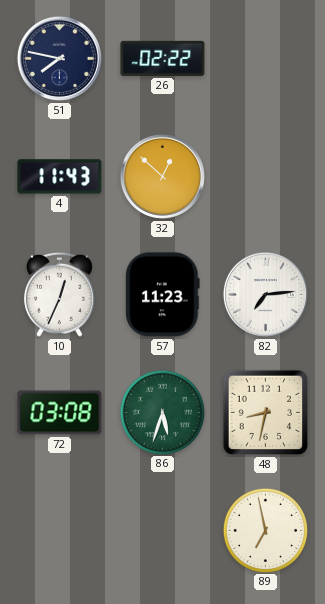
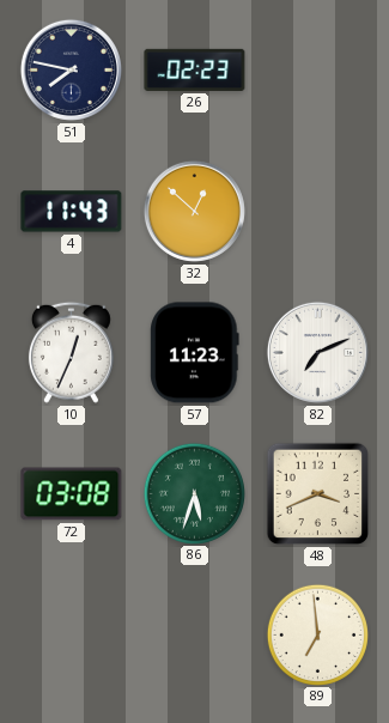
26: 02:22 -> 02:23 (195, 69)
82: 7:14 -> 7:11 (317, 352)
48: 8:32 -> 3:41 (318, 494)
89: 6:58 -> 6:59 (317, 634)
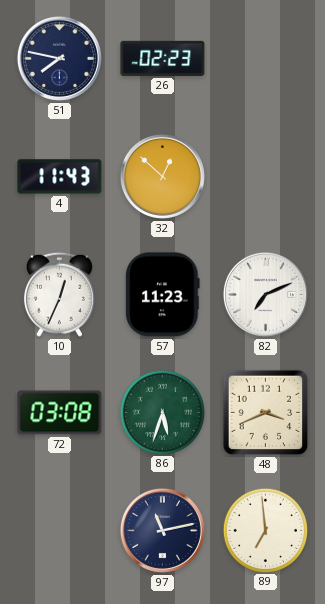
97: none -> 11:13 (162, 530)
